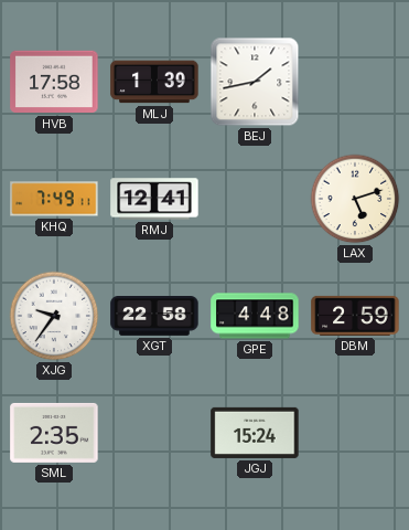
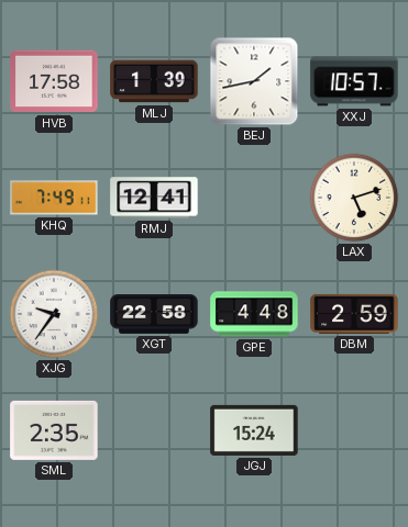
XXJ: none -> 10:57 (354, 81)
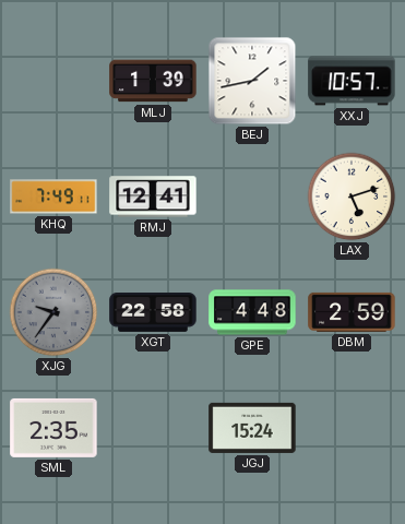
HVB: 17:58 -> none (54, 81)
XJG dial: white -> grey (53, 312)
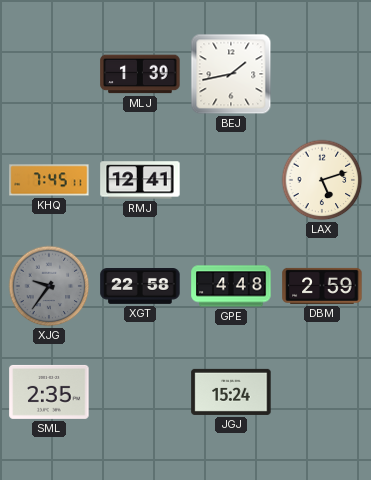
XXJ: 10:57 -> none (352, 81)
KHQ: 7:49 -> 7:45 (49, 180)
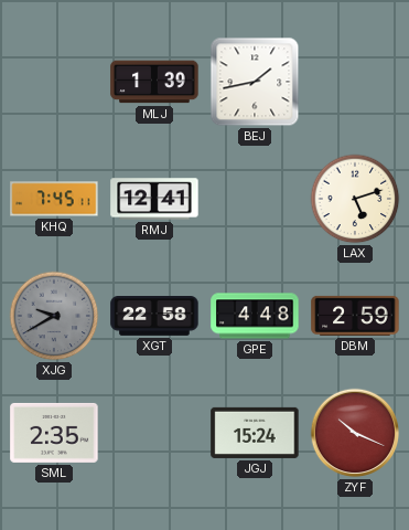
XJG: 9:36 -> 9:40 (54, 316)
ZYF: none -> 10:19 (355, 433)
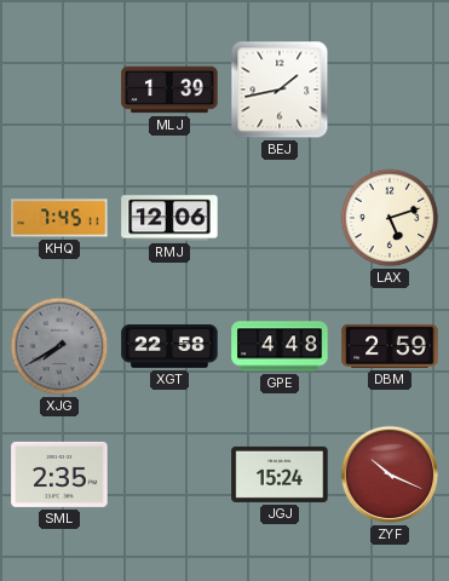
RMJ: 12:41 -> 12:06 (169, 218)
XJG: 9:40 -> 7:40 (59, 346)
